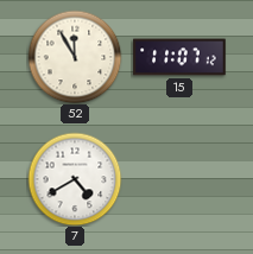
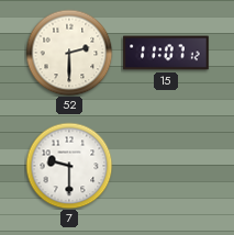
52: 11:55 -> 2:30 (69, 53)
7: 4:40 -> 9:30 (69, 166)
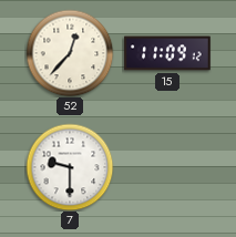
52: 2:30 -> 12:37 (70, 53)
15: 11:07 -> 11:09 (167, 53)
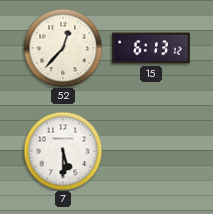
15: 11:09 -> 6:13 (151, 48)
7: 9:30 -> 5:30 (63, 151)
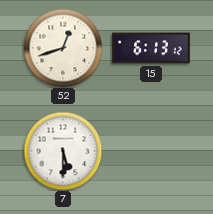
52: 12:37 -> 12:42 (63, 48)
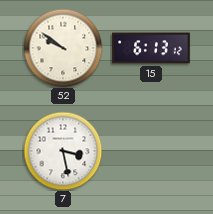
52: 12:42 -> 9:51 (63, 48)
7: 5:30 -> 3:28 (63, 151)
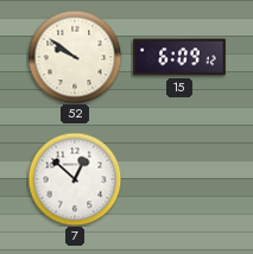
15: 6:13 -> 6:09 (179, 57)
7: 3:28 -> 12:52 (75, 179)
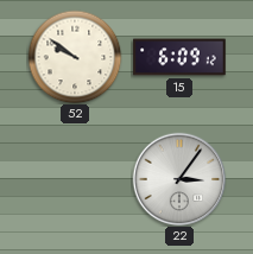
7: 12:52 -> none (75, 179)
22: none -> 3:06 (179, 179)
